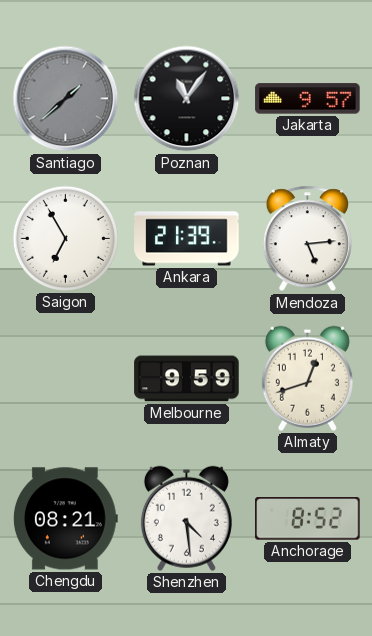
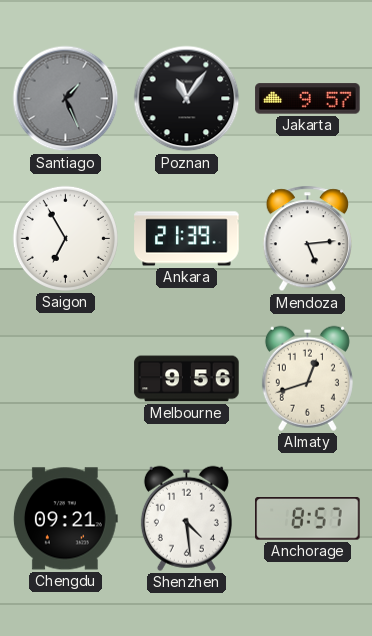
Santiago: 1:38 -> 1:26 (66, 99)
Melbourne: 9:59 -> 9:56 (187, 379)
Chengdu: 08:21 -> 09:21 (65, 519)
Anchorage: 8:52 -> 8:57 (308, 519)
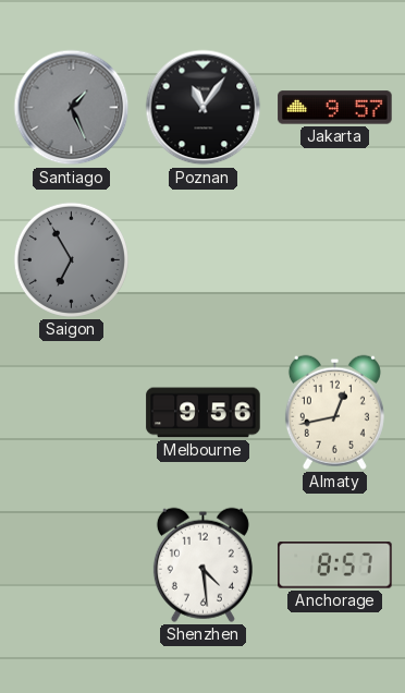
Saigon dial: white -> grey (71, 259)
Ankara: 21:39 -> none (187, 239)
Mendoza: 5:14 -> none (307, 239)
Almaty: 12:42 -> 12:43 (334, 412)
Chengdu: 09:21 -> none (65, 519)
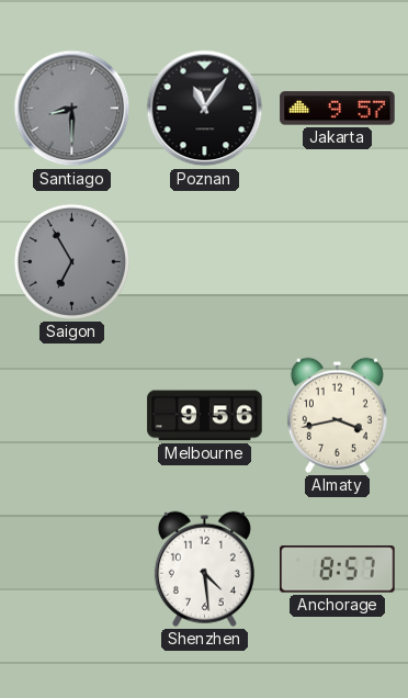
Santiago: 1:26 -> 8:30 (72, 109)
Almaty: 12:43 -> 3:43 (337, 415)
